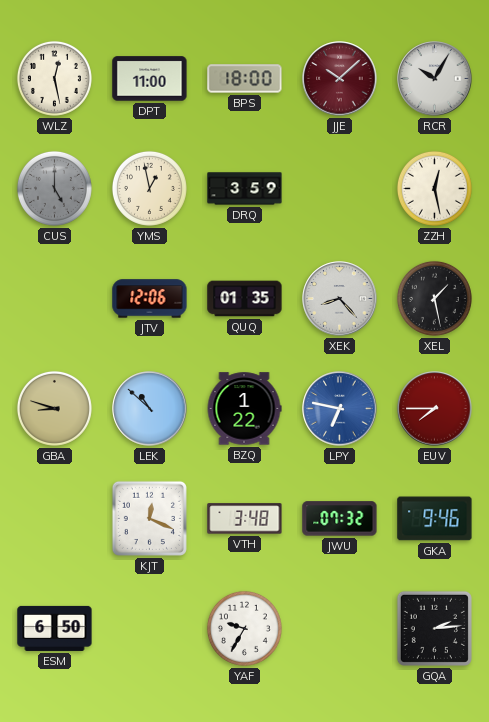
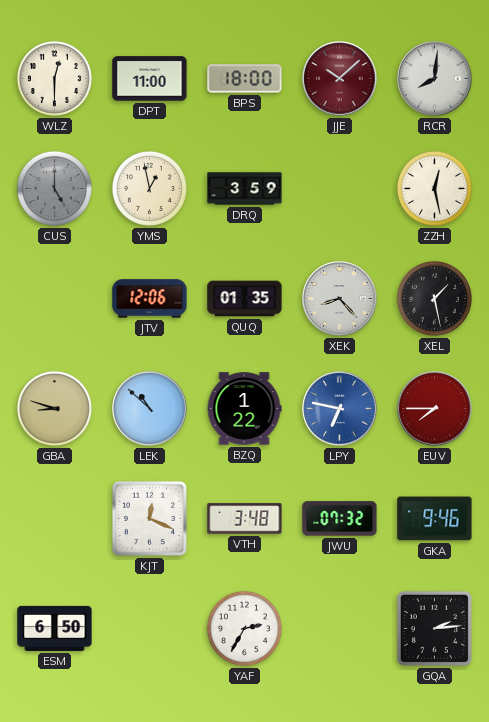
WLZ: 12:28 -> 12:30 (54, 78)
RCR: 10:05 -> 8:01 (435, 79)
YAF: 9:35 -> 2:35 (244, 628)
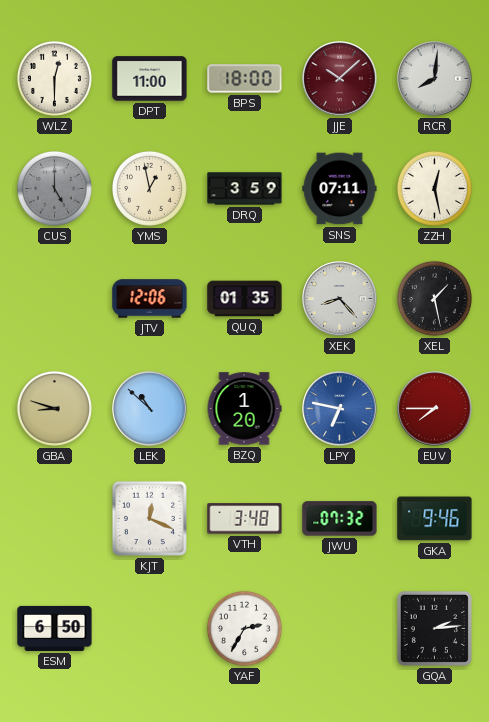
SNS: none -> 07:11 (340, 189)
BZQ: 1:22 -> 1:20 (244, 409)
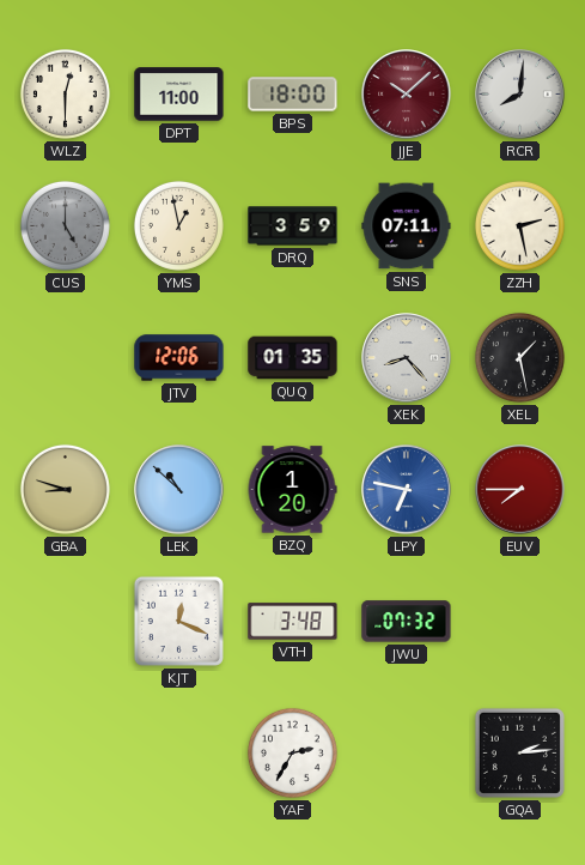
ZZH: 12:28 -> 2:28 (519, 225)
GKA: 9:46 -> none (435, 519)
ESM: 6:50 -> none (55, 628)
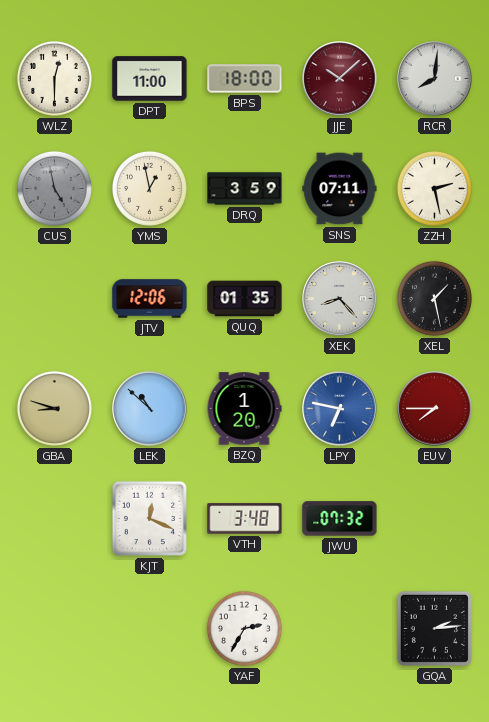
CUS: 5:00 -> 4:58 (54, 188)
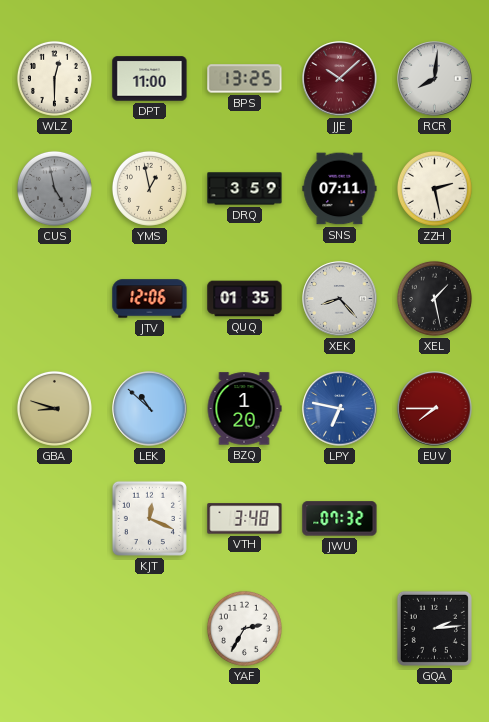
BPS: 18:00 -> 13:25 (245, 79)
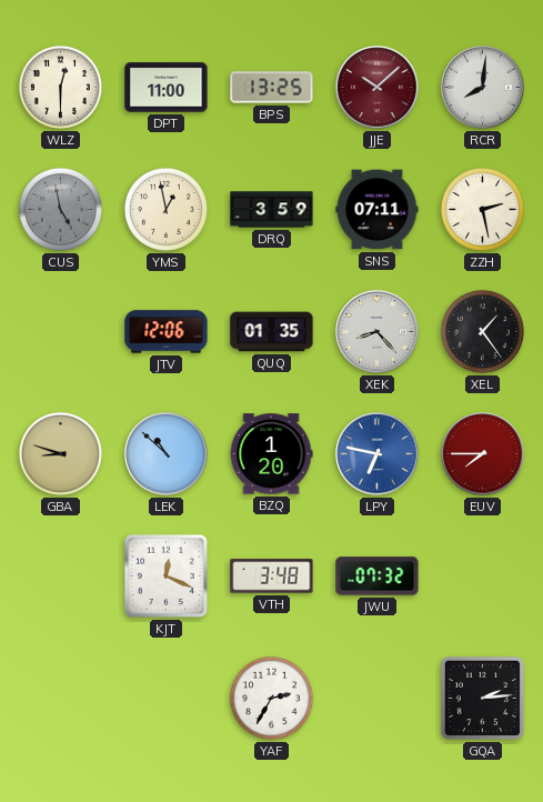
XEL: 1:28 -> 1:24 (482, 331)
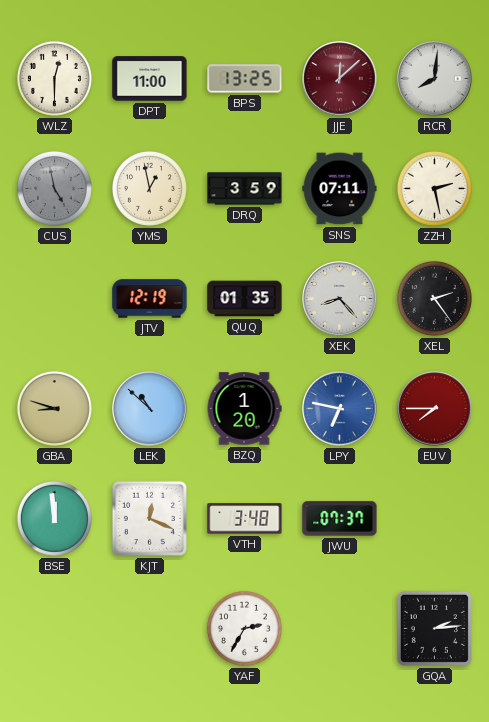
JJE: 10:08 -> 12:08 (340, 79)
JTV: 12:06 -> 12:19 (150, 299)
XEL: 1:24 -> 2:24 (434, 298)
BSE: none -> 11:59 (54, 518)
JWU: 07:32 -> 07:37 (340, 519)
